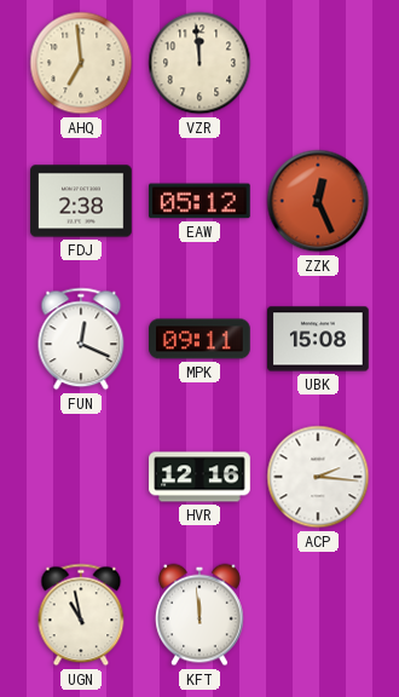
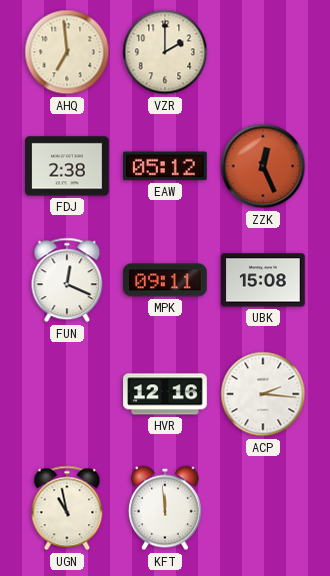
VZR: 11:59 -> 2:00 (165, 52)
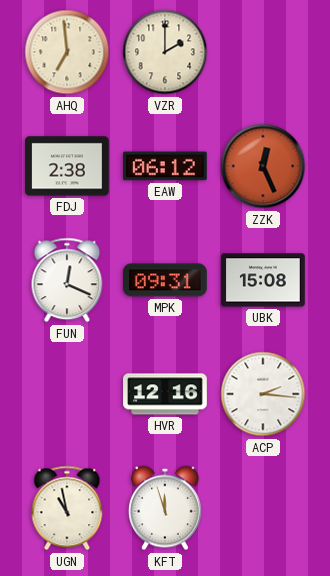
EAW: 05:12 -> 06:12 (166, 166)
MPK: 09:11 -> 09:31 (166, 280)
KFT: 11:59 -> 11:57 (166, 508)
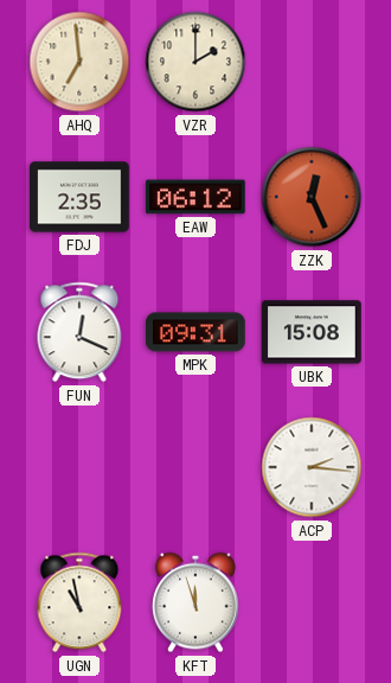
FDJ: 2:38 -> 2:35 (79, 197)
HVR: 12:16 -> none (165, 394)
